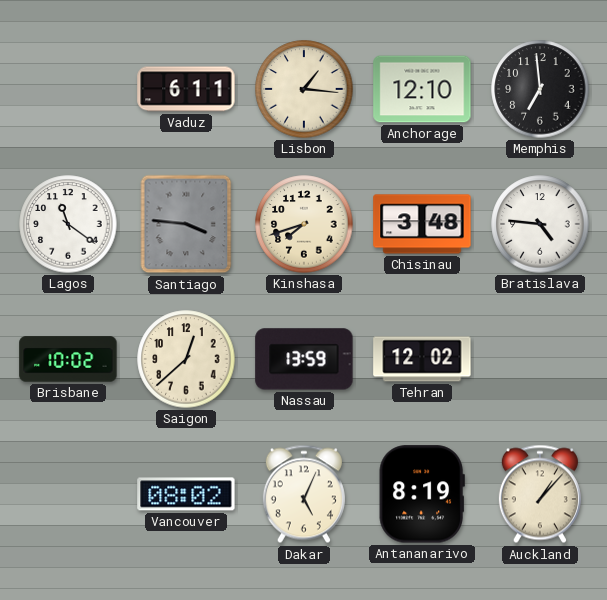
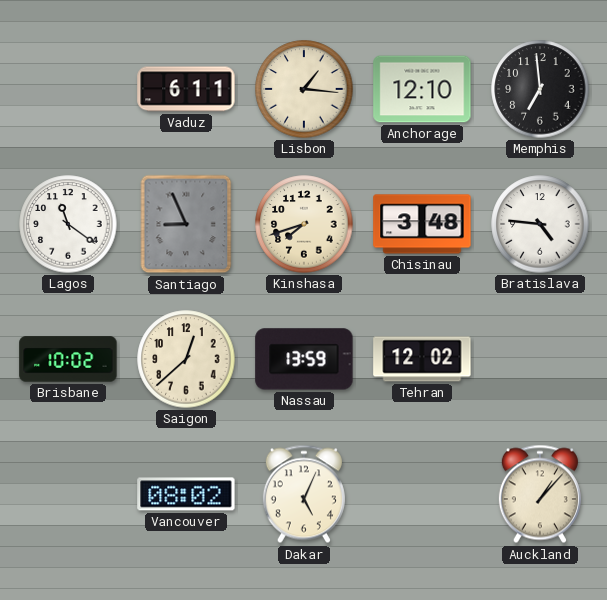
Santiago: 3:46 -> 8:56 (186, 224)
Antananarivo: 8:19 -> none (422, 494)
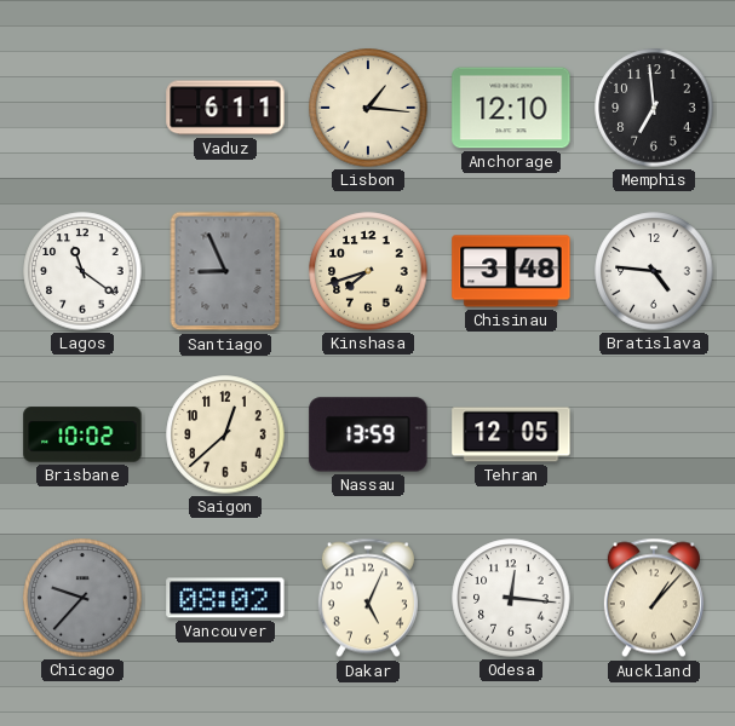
Tehran: 12:02 -> 12:05 (511, 434)
Chicago: none -> 9:37 (82, 598)
Odesa: none -> 12:16 (511, 598)
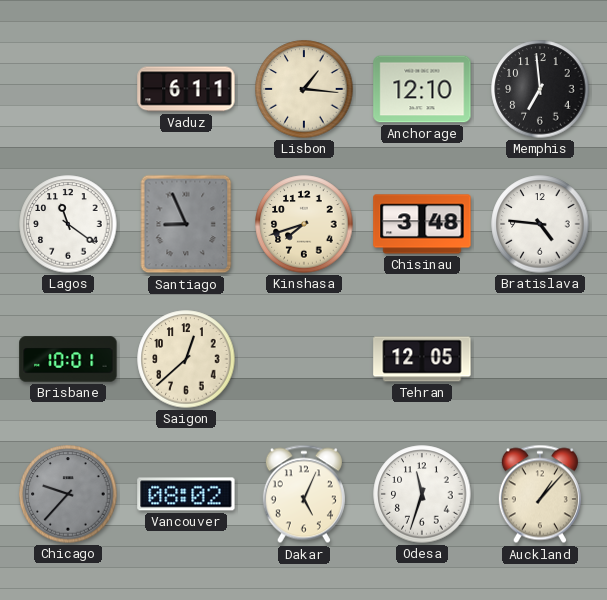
Brisbane: 10:02 -> 10:01 (68, 359)
Nassau: 13:59 -> none (368, 434)
Odesa: 12:16 -> 11:33 (422, 494)
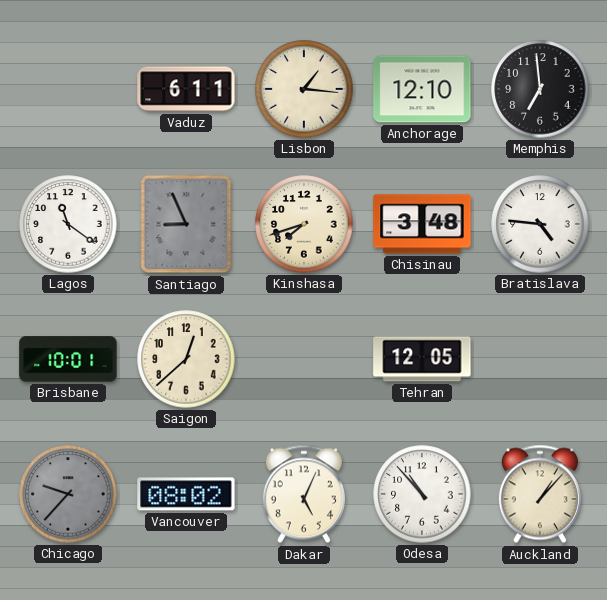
Odesa: 11:33 -> 10:53 (422, 494)
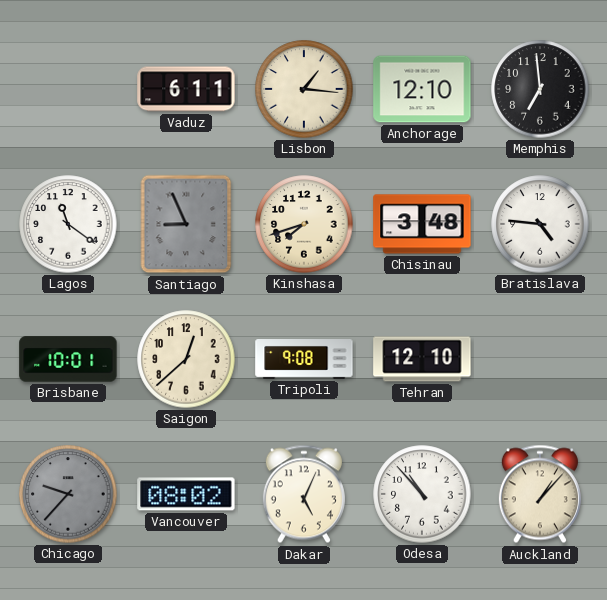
Tripoli: none -> 9:08 (304, 360)
Tehran: 12:05 -> 12:10 (422, 359)
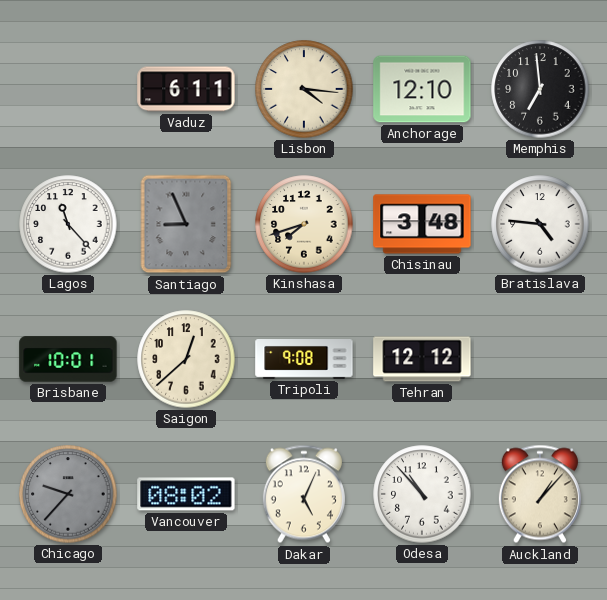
Lisbon: 1:16 -> 4:16 (304, 89)
Lagos: 11:21 -> 11:23 (68, 224)
Tehran: 12:10 -> 12:12 (422, 359)
